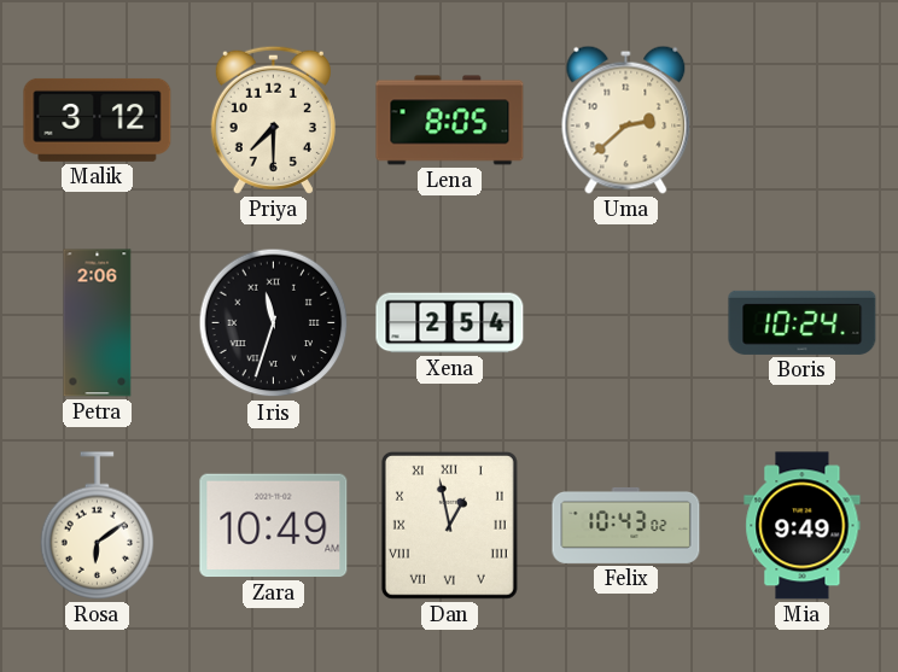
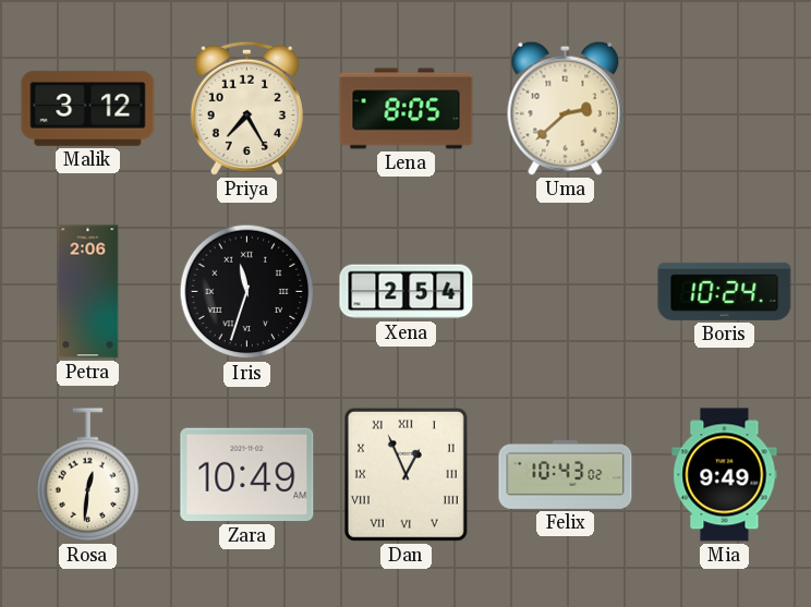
Priya: 7:30 -> 7:25 (246, 108)
Rosa: 6:09 -> 12:31 (88, 475)
Dan: 12:58 -> 12:56 (405, 474)
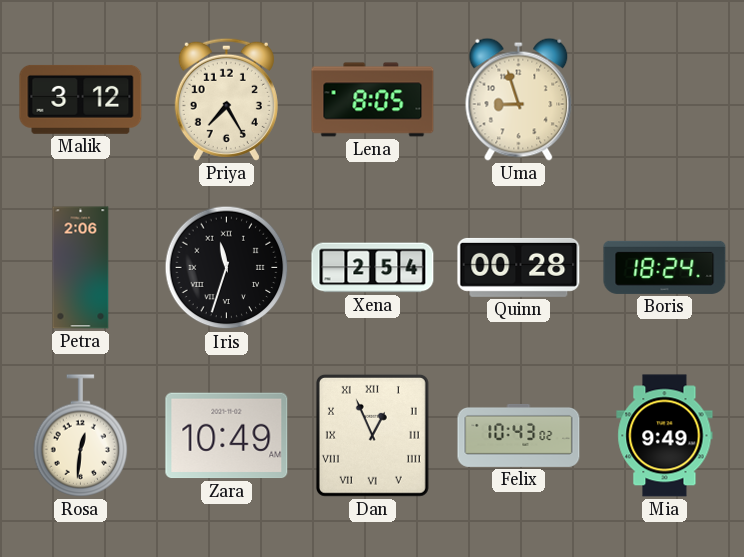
Uma: 2:38 -> 8:57 (519, 99)
Quinn: none -> 00:28 (519, 267)
Boris: 10:24 -> 18:24 (665, 267)
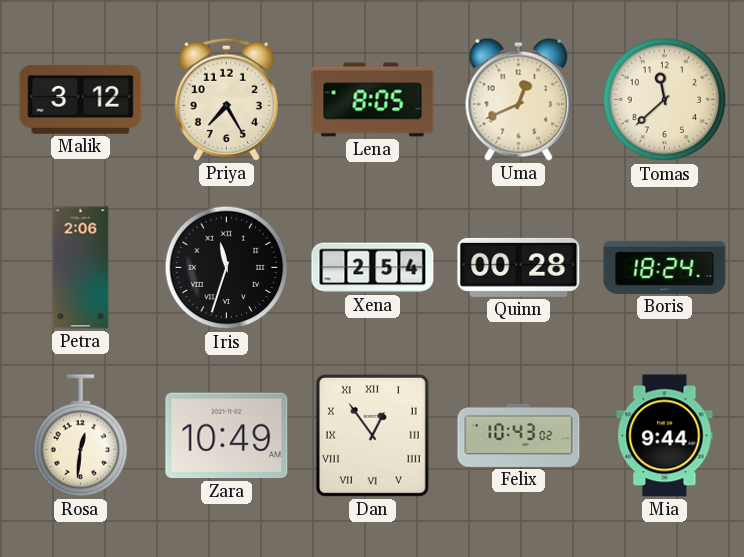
Uma: 8:57 -> 12:41 (519, 99)
Tomas: none -> 11:38 (665, 100)
Dan: 12:56 -> 12:54 (372, 435)
Mia: 9:49 -> 9:44 (665, 436)
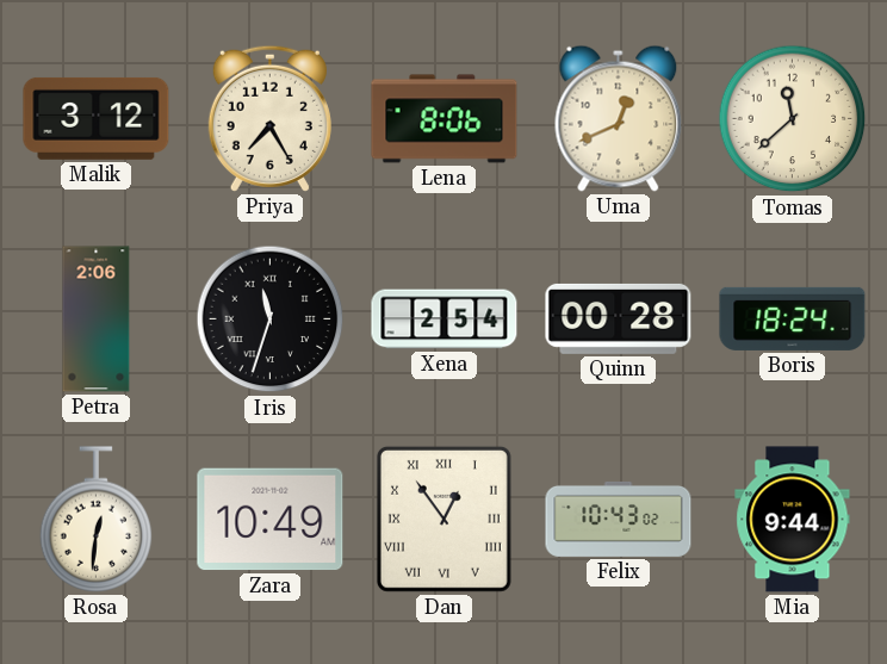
Lena: 8:05 -> 8:06 (445, 119)
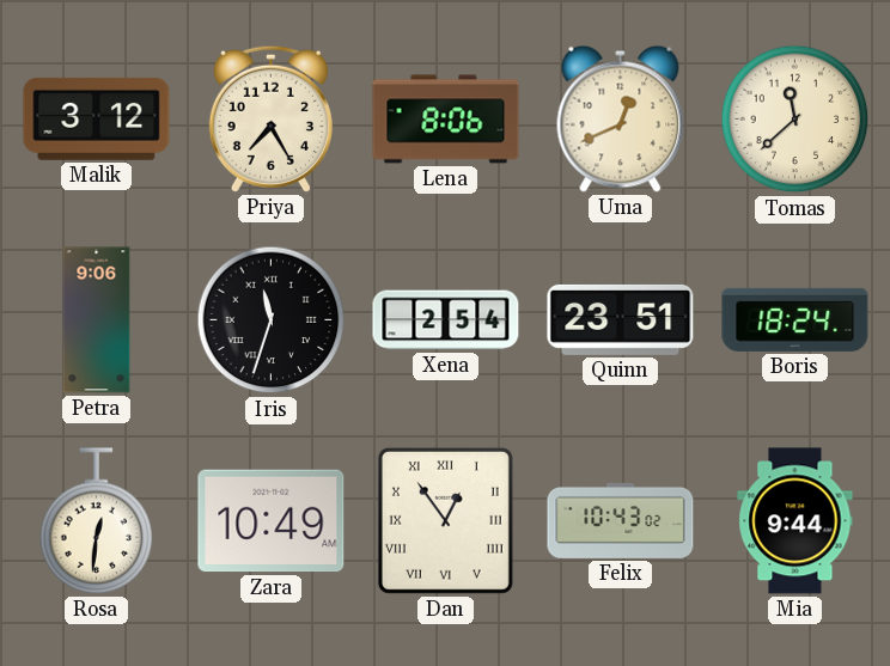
Petra: 2:06 -> 9:06 (97, 320)
Quinn: 00:28 -> 23:51 (621, 319)
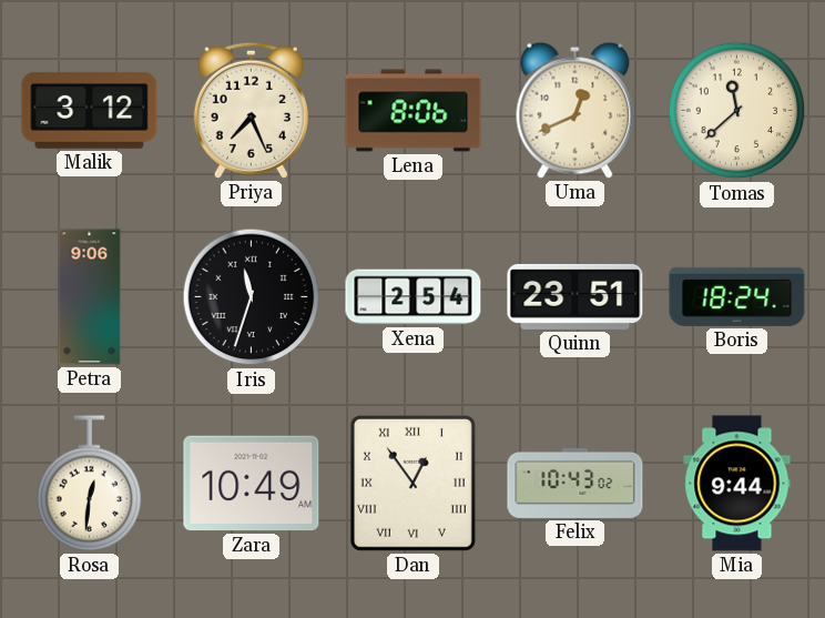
Priya: 7:25 -> 7:26 (251, 110)
